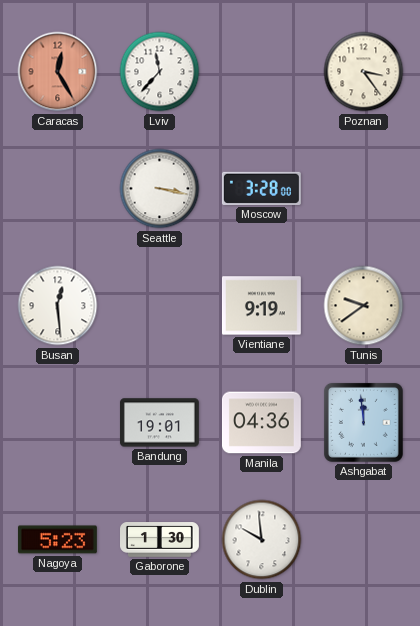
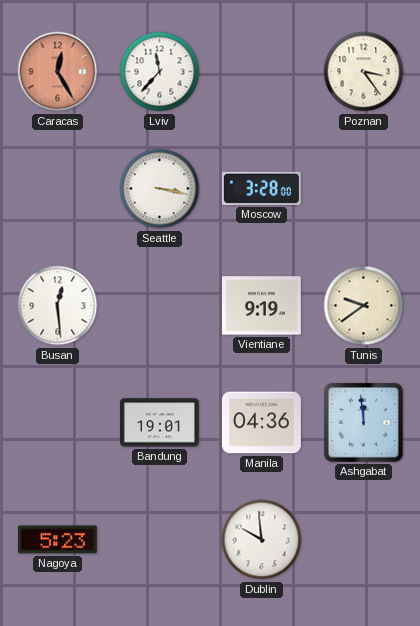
Gaborone: 1:30 -> none (160, 540)
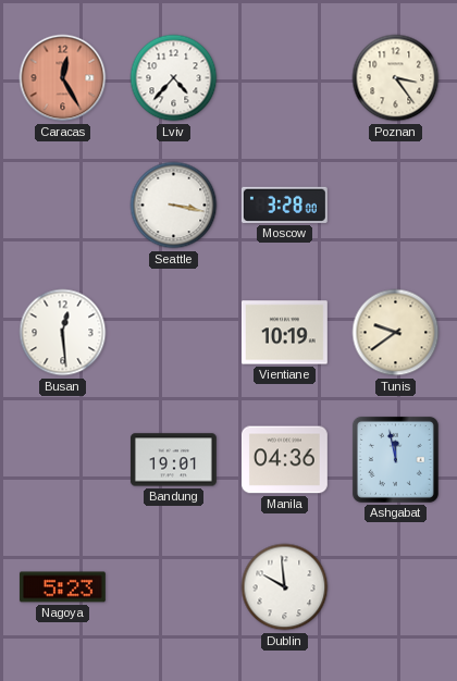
Lviv: 11:37 -> 4:37 (174, 78)
Vientiane: 9:19 -> 10:19 (284, 333)
Ashgabat: 11:59 -> 11:58 (395, 459)
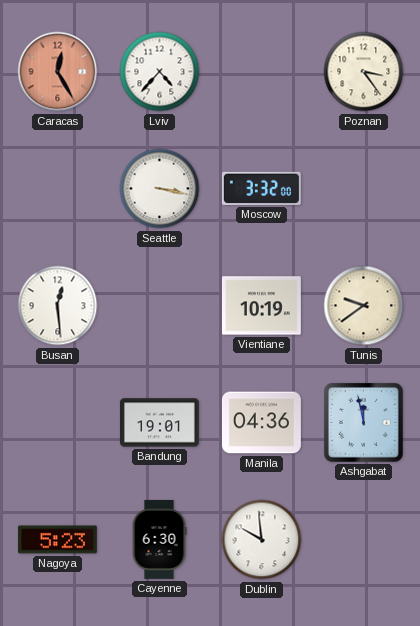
Moscow: 3:28 -> 3:32 (261, 188)
Cayenne: none -> 6:30 (159, 539)
